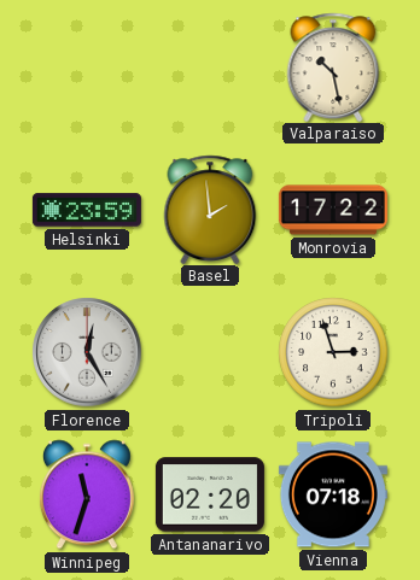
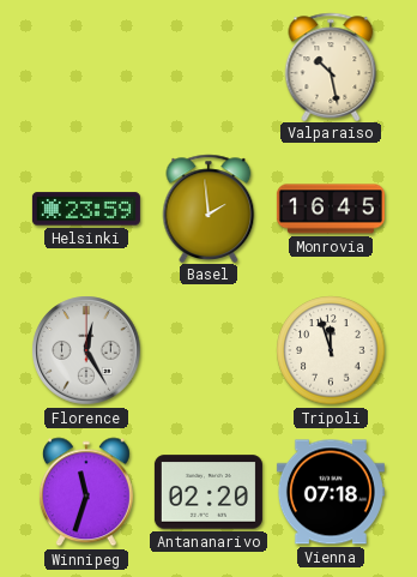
Monrovia: 17:22 -> 16:45 (331, 209)
Tripoli: 2:57 -> 11:57 (331, 350)
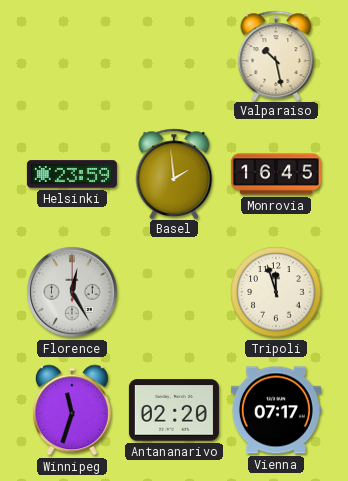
Vienna: 07:18 -> 07:17 (276, 410)
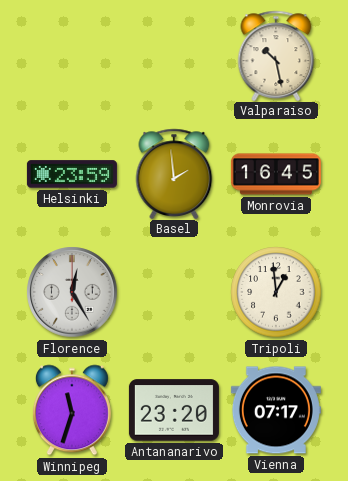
Tripoli: 11:57 -> 12:59 (276, 292)
Antananarivo: 02:20 -> 23:20 (174, 410)
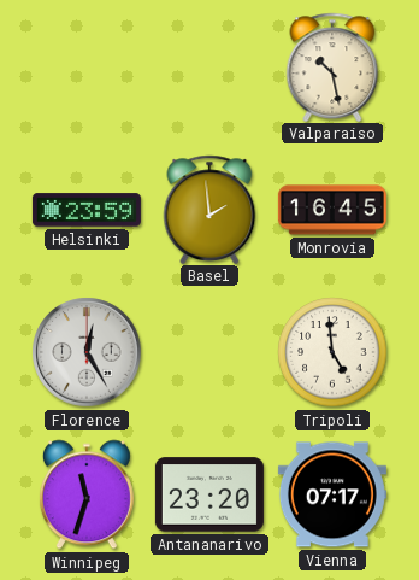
Tripoli: 12:59 -> 4:59 (332, 352)
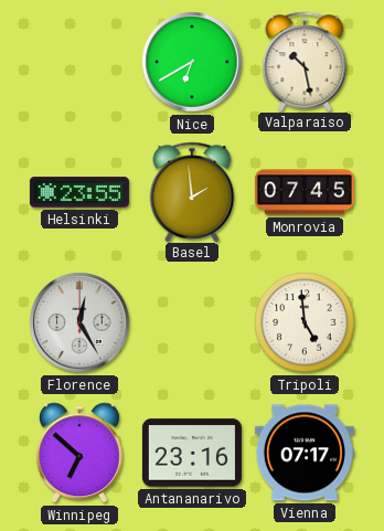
Nice: none -> 6:40 (192, 62)
Helsinki: 23:59 -> 23:55 (79, 192)
Monrovia: 16:45 -> 07:45 (305, 192)
Winnipeg: 11:33 -> 6:52 (79, 453)
Antananarivo: 23:20 -> 23:16 (192, 453)
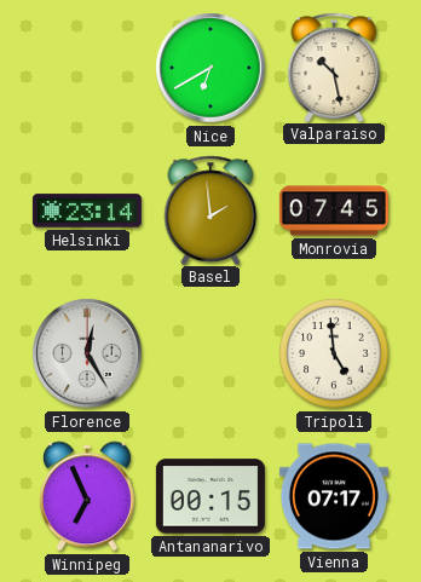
Helsinki: 23:55 -> 23:14 (87, 211)
Winnipeg: 6:52 -> 6:56 (87, 496)
Antananarivo: 23:16 -> 00:15 (211, 496)
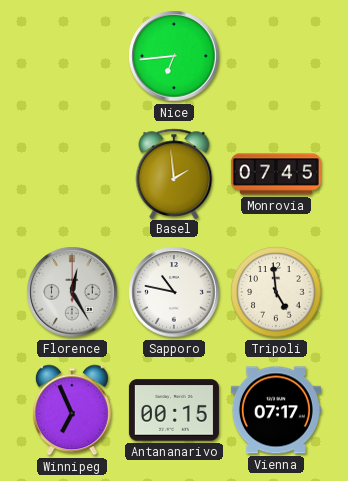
Nice: 6:40 -> 6:44 (174, 56)
Valparaiso: 10:28 -> none (334, 67)
Helsinki: 23:14 -> none (87, 211)
Sapporo: none -> 10:47 (174, 292)
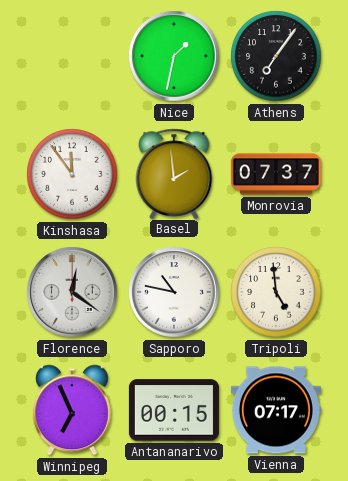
Nice: 6:44 -> 1:32 (174, 56)
Athens: none -> 7:06 (276, 56)
Kinshasa: none -> 11:54 (72, 174)
Monrovia: 07:45 -> 07:37 (276, 174)
Florence: 12:25 -> 12:21 (72, 292)
